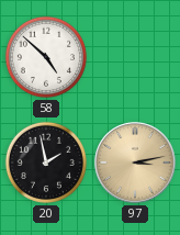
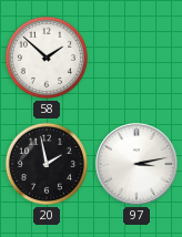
58: 4:52 -> 1:52 (47, 58)
97 dial: champagne -> white (136, 164)
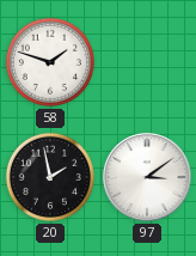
58: 1:52 -> 1:48 (50, 62)
97: 3:13 -> 3:09 (147, 177)
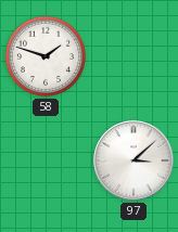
20: 1:58 -> none (50, 177)
97: 3:09 -> 3:08 (133, 160)
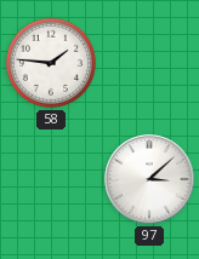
58: 1:48 -> 1:46 (51, 63)
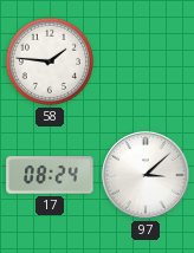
17: none -> 08:24 (50, 175)
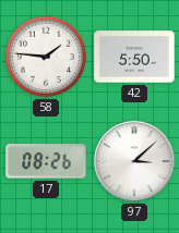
42: none -> 5:50 (134, 57)
17: 08:24 -> 08:26 (46, 161)
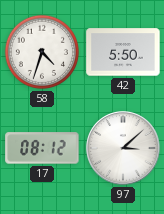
58: 1:46 -> 4:33 (42, 52)
17: 08:26 -> 08:12 (42, 148)
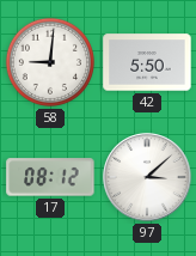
58: 4:33 -> 9:01 (50, 62)
